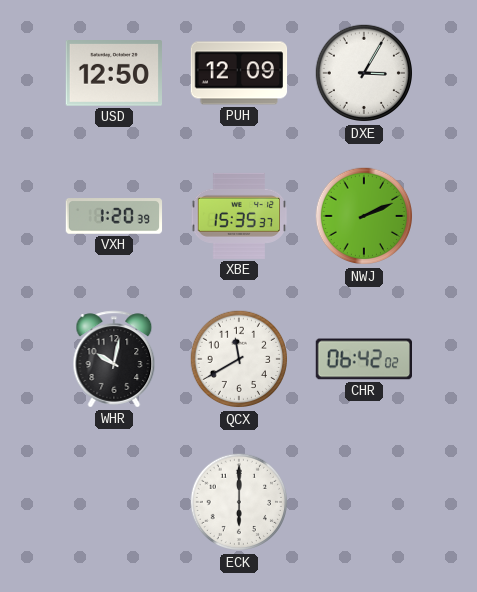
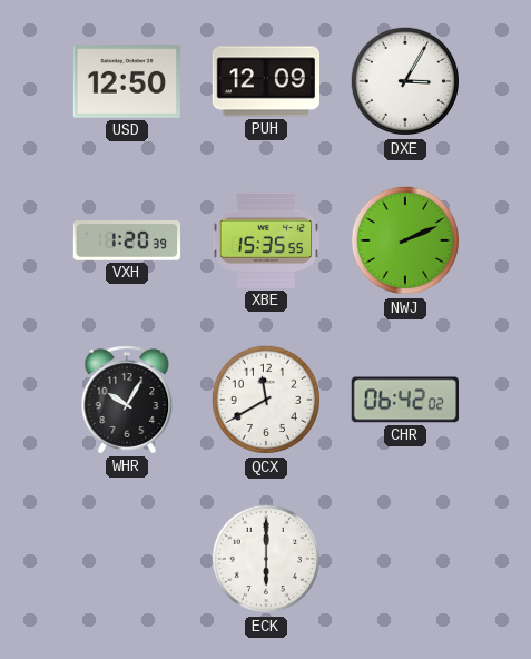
XBE: 15:35:37 -> 15:35:55 (266, 240)
WHR: 10:02 -> 10:05 (127, 400)
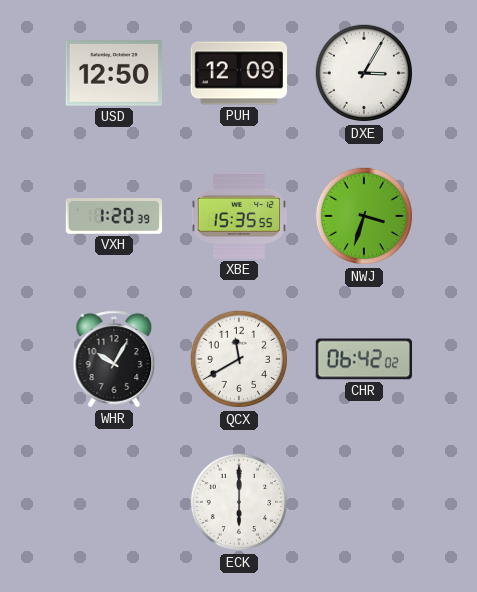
NWJ: 2:11 -> 3:33 (364, 216)
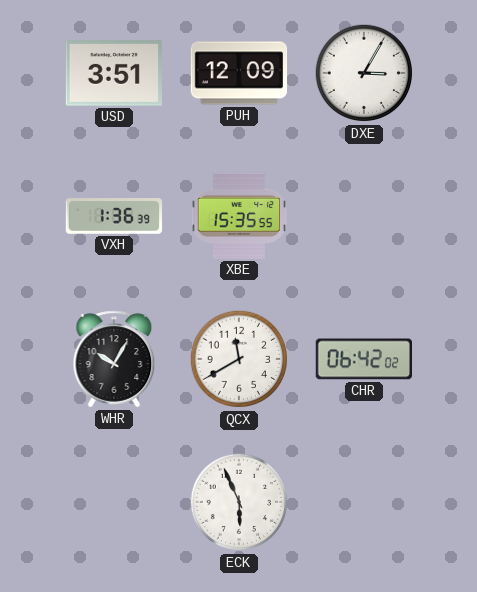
USD: 12:50 -> 3:51 (113, 74)
VXH: 1:20 -> 1:36 (114, 216)
NWJ: 3:33 -> none (364, 216)
ECK: 6:00 -> 5:56 (239, 502)
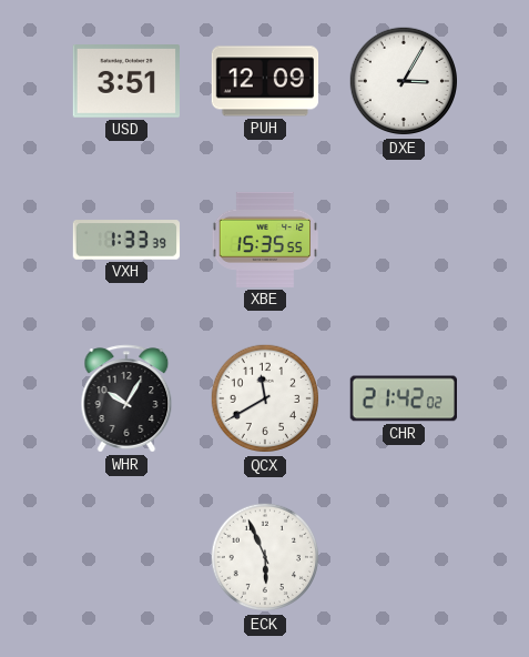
VXH: 1:36 -> 1:33 (126, 240)
CHR: 06:42 -> 21:42 (403, 398)
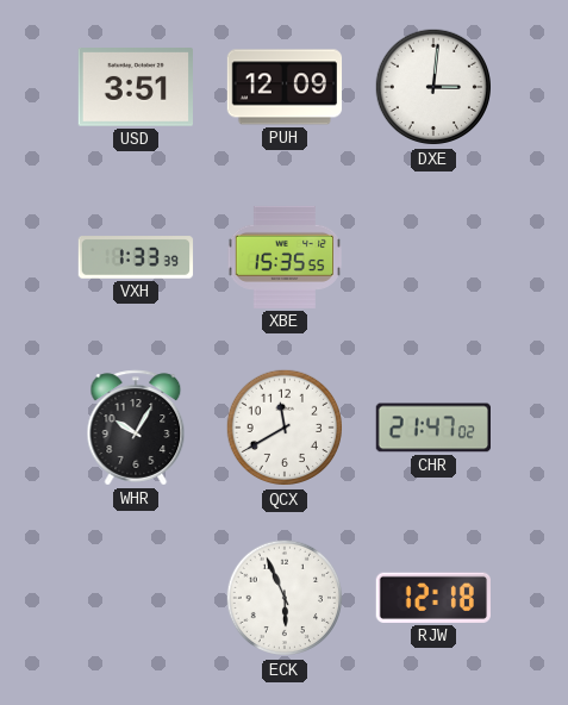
DXE: 3:05 -> 3:01 (433, 87)
CHR: 21:42 -> 21:47 (432, 428)
RJW: none -> 12:18 (432, 598)
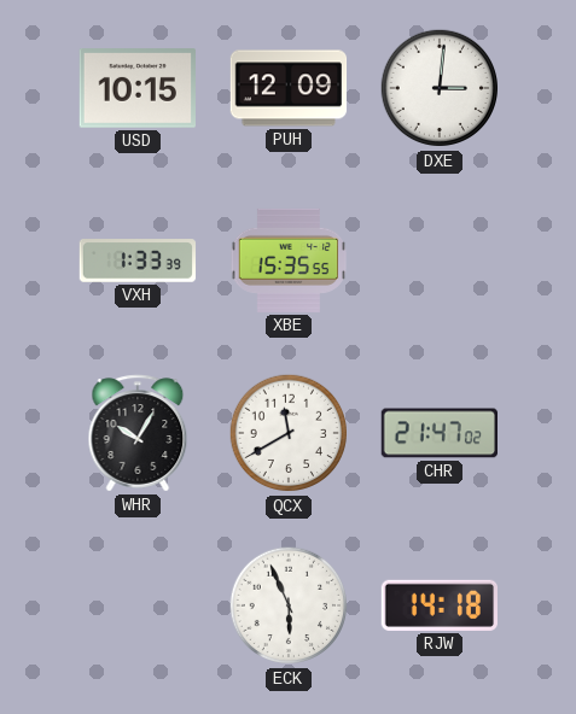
USD: 3:51 -> 10:15 (136, 89)
RJW: 12:18 -> 14:18 (438, 605)
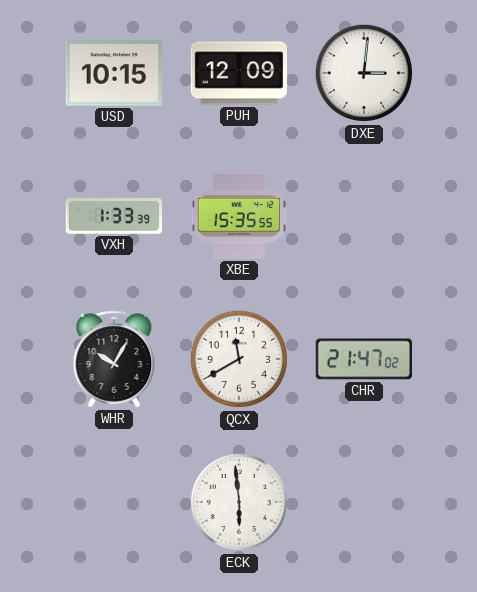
ECK: 5:56 -> 5:59 (239, 502)
RJW: 14:18 -> none (438, 605)
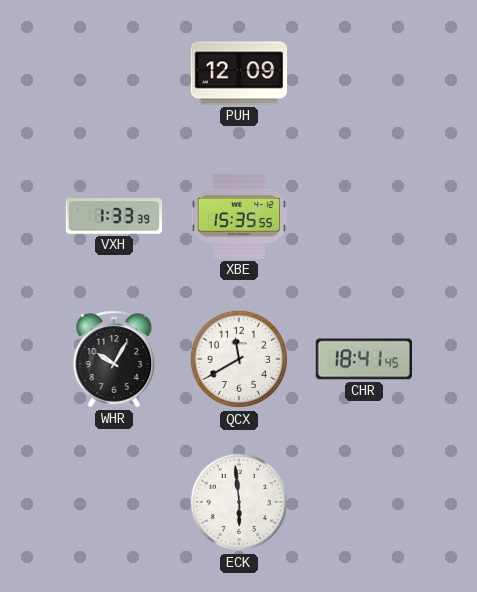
USD: 10:15 -> none (113, 74)
DXE: 3:01 -> none (364, 73)
CHR: 21:47 -> 18:41 (363, 359)
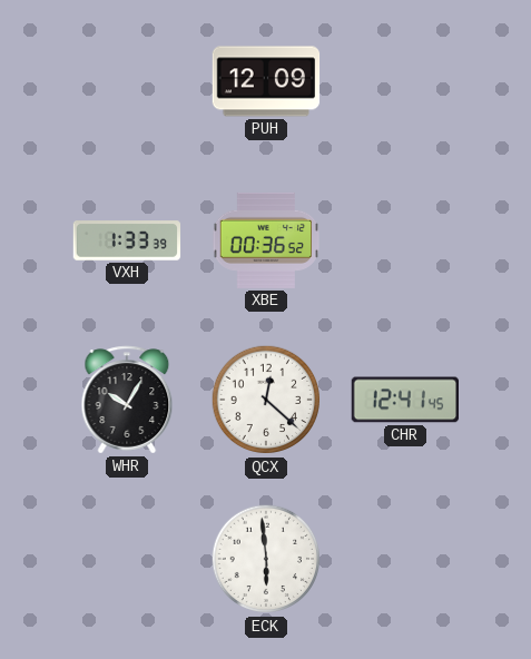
XBE: 15:35 -> 00:36 (266, 240)
QCX: 11:40 -> 12:22 (266, 400)
CHR: 18:41 -> 12:41 (404, 400)
